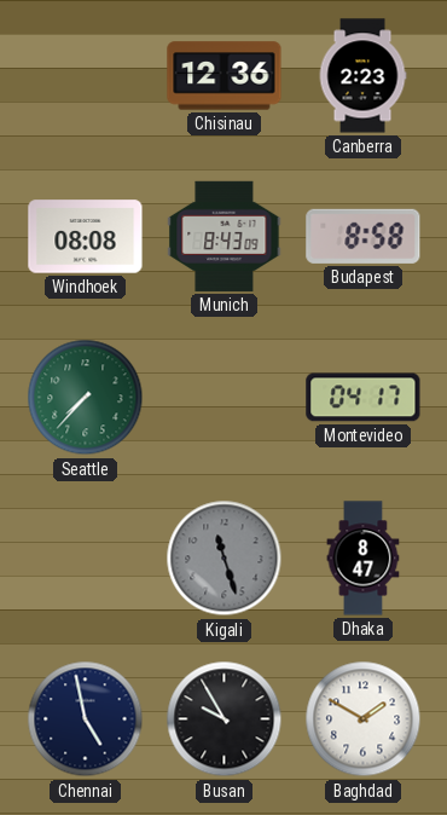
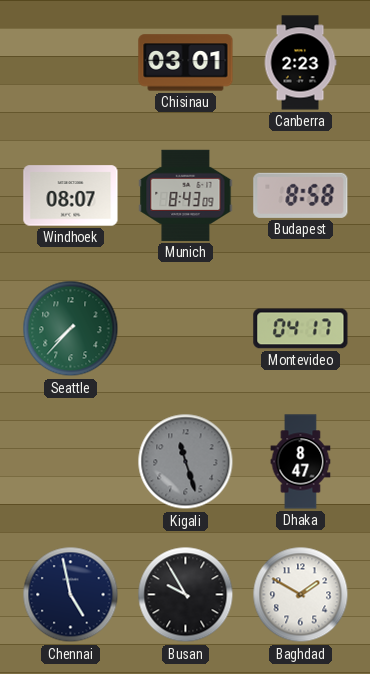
Chisinau: 12:36 -> 03:01 (186, 63)
Windhoek: 08:08 -> 08:07 (71, 196)
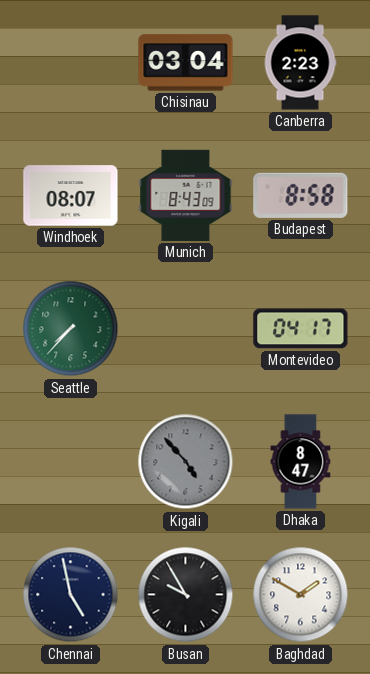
Chisinau: 03:01 -> 03:04 (186, 63)
Kigali: 11:27 -> 4:53 (186, 462)
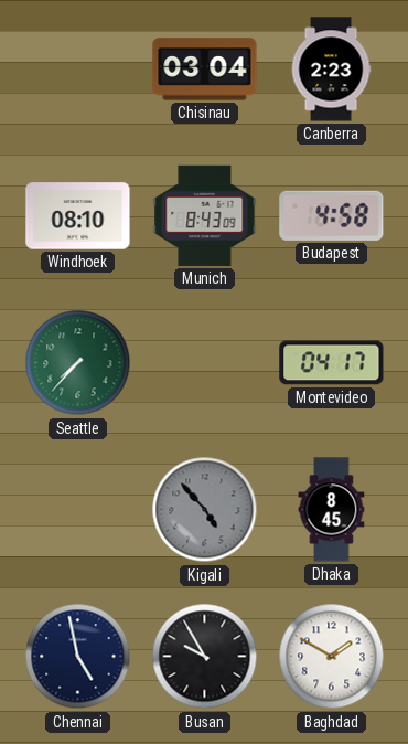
Windhoek: 08:07 -> 08:10 (78, 216)
Budapest: 8:58 -> 4:58 (332, 215)
Dhaka: 8:47 -> 8:45 (332, 510)
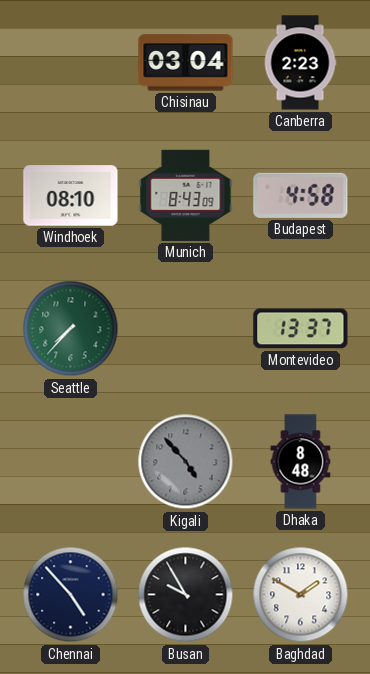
Montevideo: 04:17 -> 13:37 (301, 329)
Dhaka: 8:45 -> 8:48 (301, 462)
Chennai: 4:58 -> 4:53 (71, 595)
